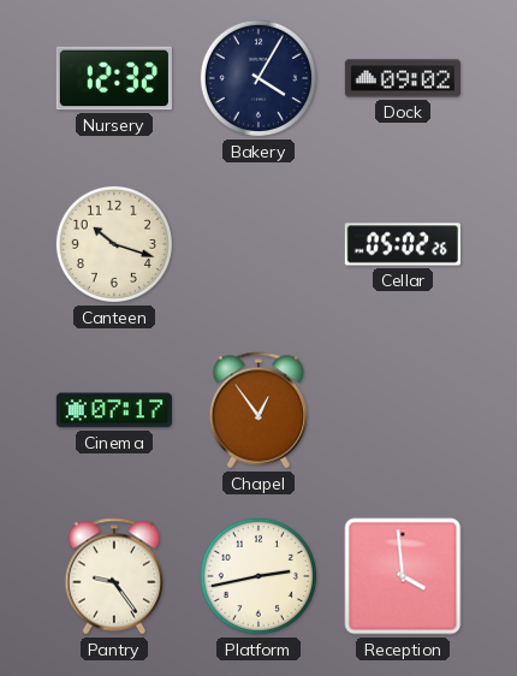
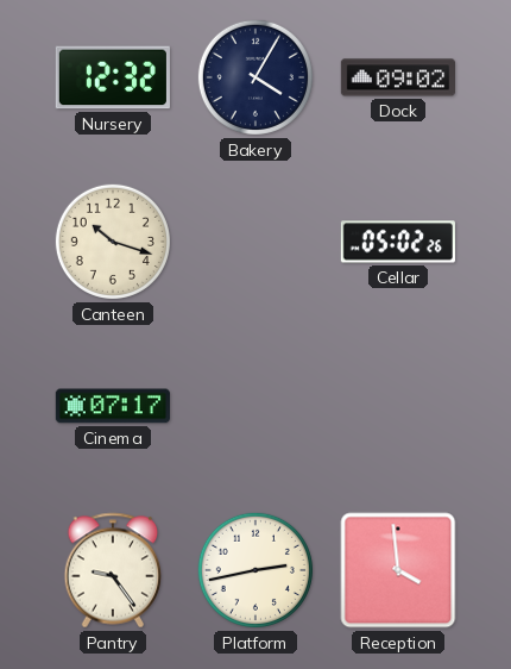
Chapel: 12:54 -> none (258, 410)
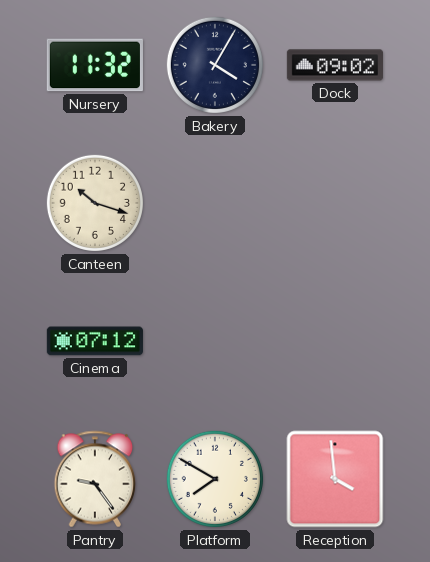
Nursery: 12:32 -> 11:32 (95, 65)
Cellar: 05:02 -> none (398, 242)
Cinema: 07:17 -> 07:12 (95, 341)
Platform: 2:43 -> 7:50 (215, 479)
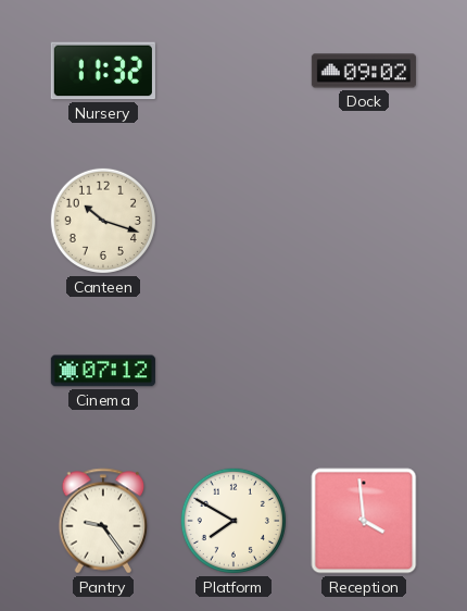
Bakery: 4:05 -> none (215, 65)
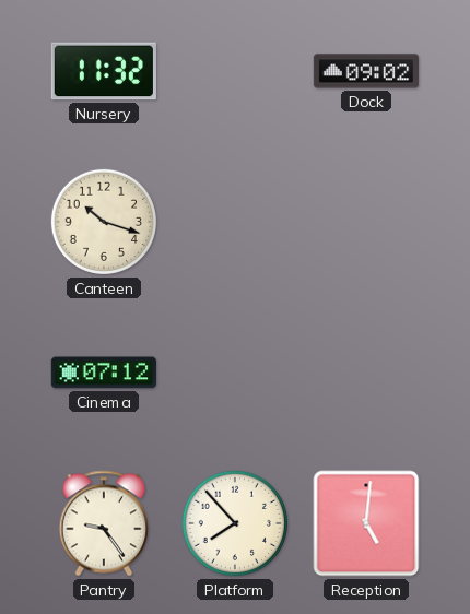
Platform: 7:50 -> 7:53 (235, 523)
Reception: 3:59 -> 5:01 (366, 523)
